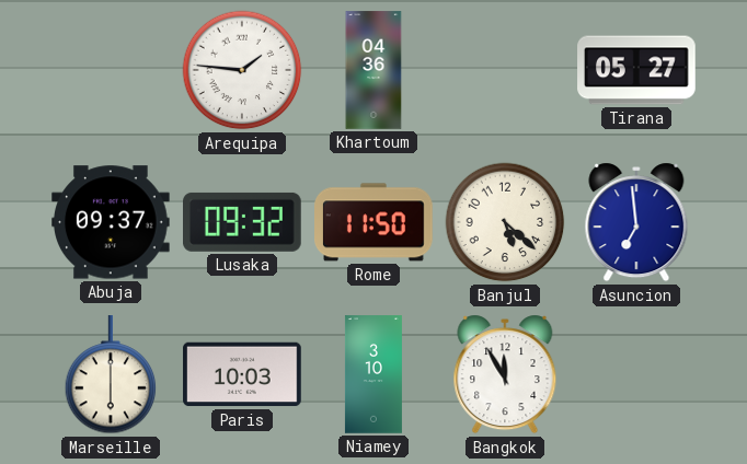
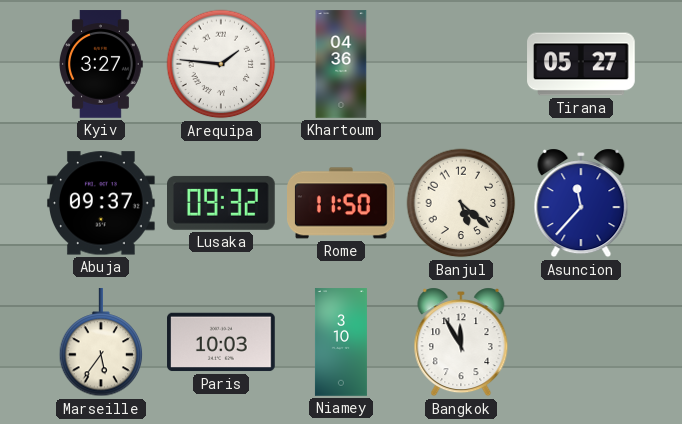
Kyiv: none -> 3:27 (101, 64)
Asuncion: 6:59 -> 11:37 (581, 203)
Marseille: 6:00 -> 5:36 (101, 343)
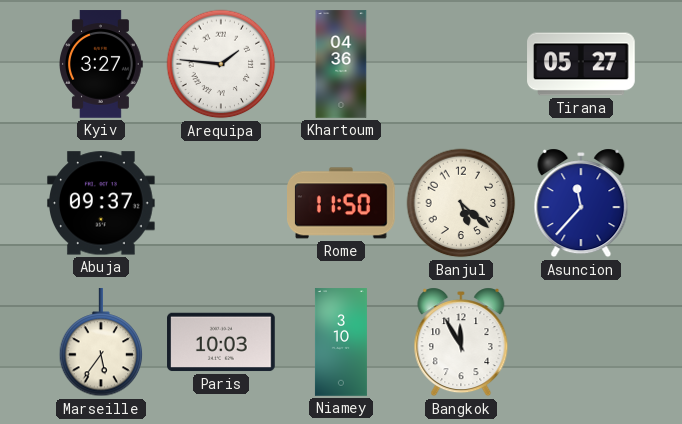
Lusaka: 09:32 -> none (222, 203)
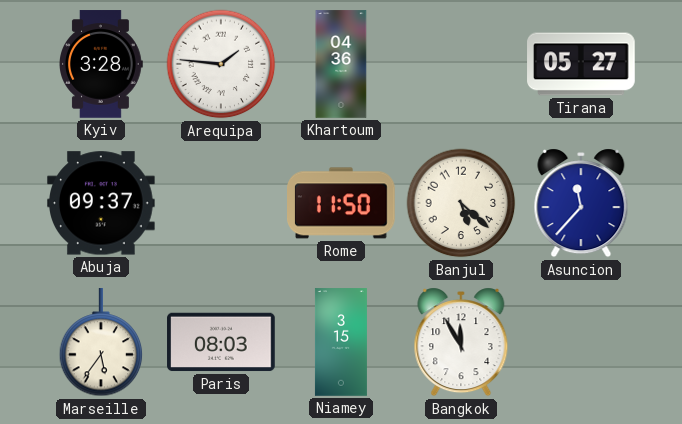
Kyiv: 3:27 -> 3:28 (101, 64)
Paris: 10:03 -> 08:03 (221, 342)
Niamey: 3:10 -> 3:15 (341, 342)
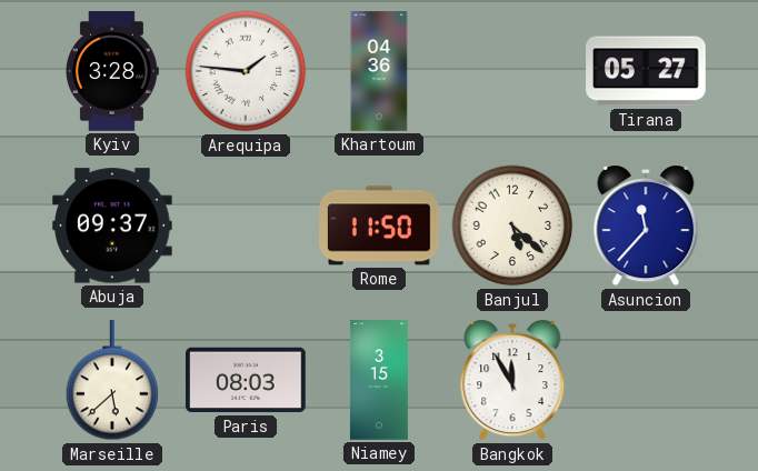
Marseille: 5:36 -> 5:38 (112, 381)
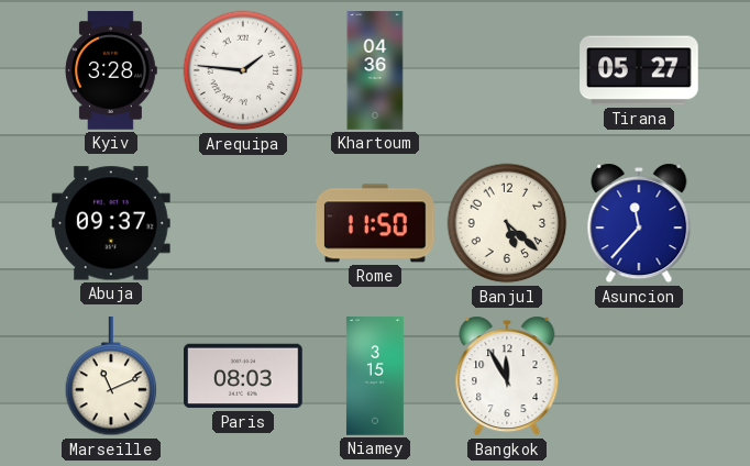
Marseille: 5:38 -> 11:11 (111, 377)
